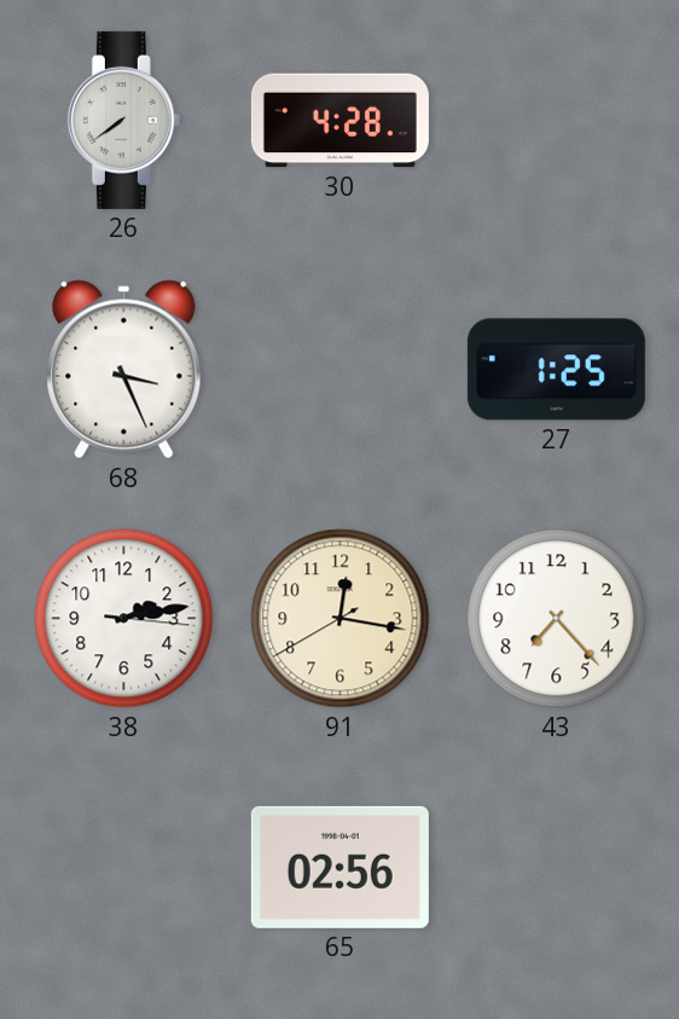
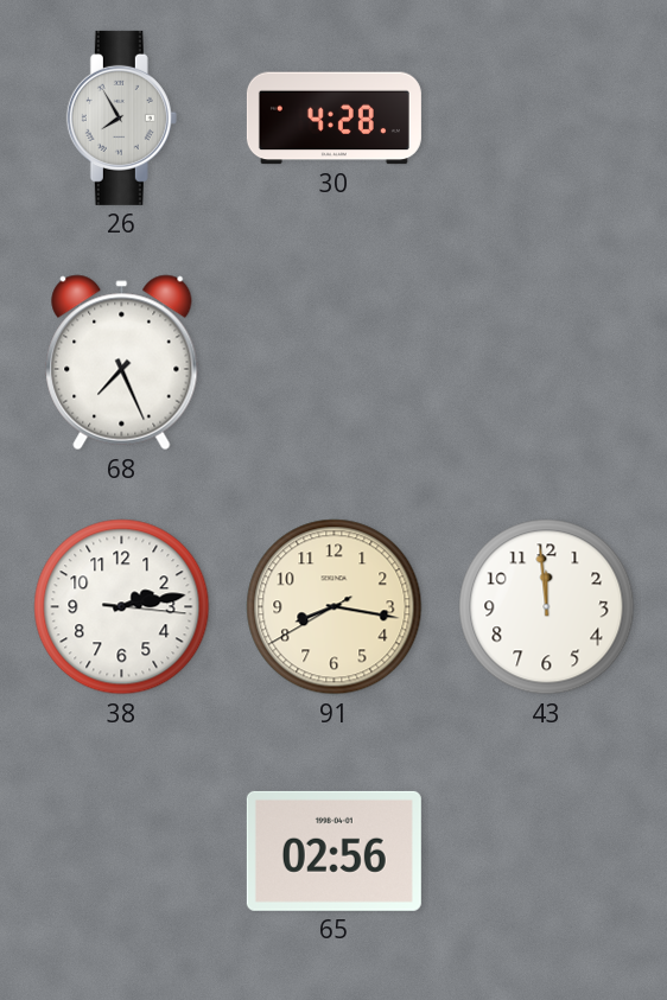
26: 7:39 -> 7:55 (121, 117)
68: 3:26 -> 7:26 (122, 363)
27: 1:25 -> none (556, 370)
91: 12:16 -> 8:16 (335, 607)
43: 7:23 -> 11:59 (547, 607)
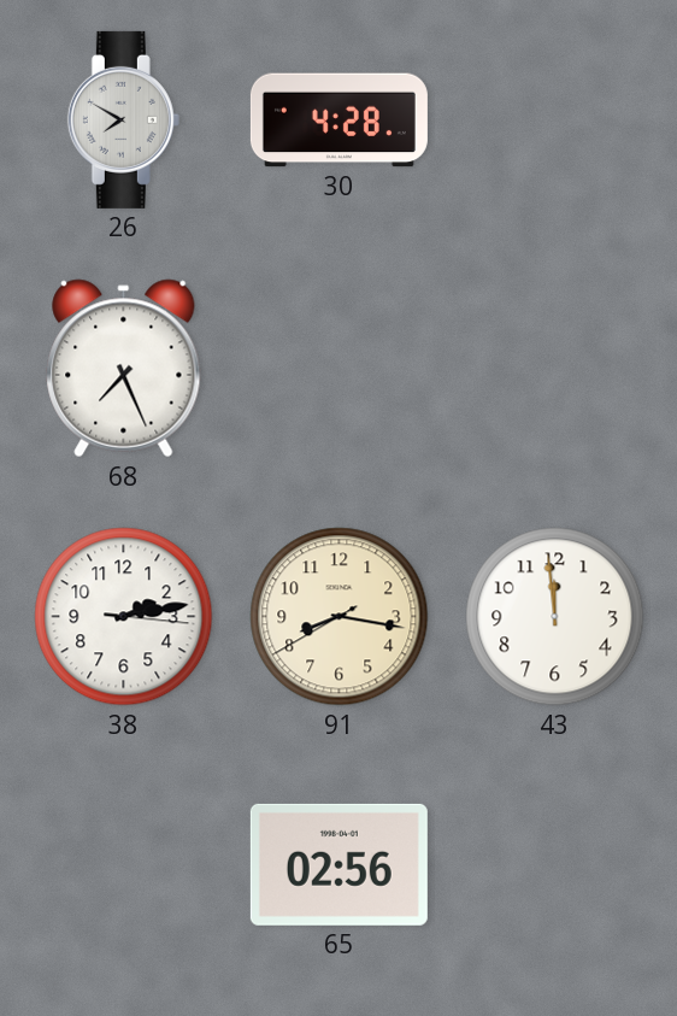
26: 7:55 -> 7:50 (123, 119)
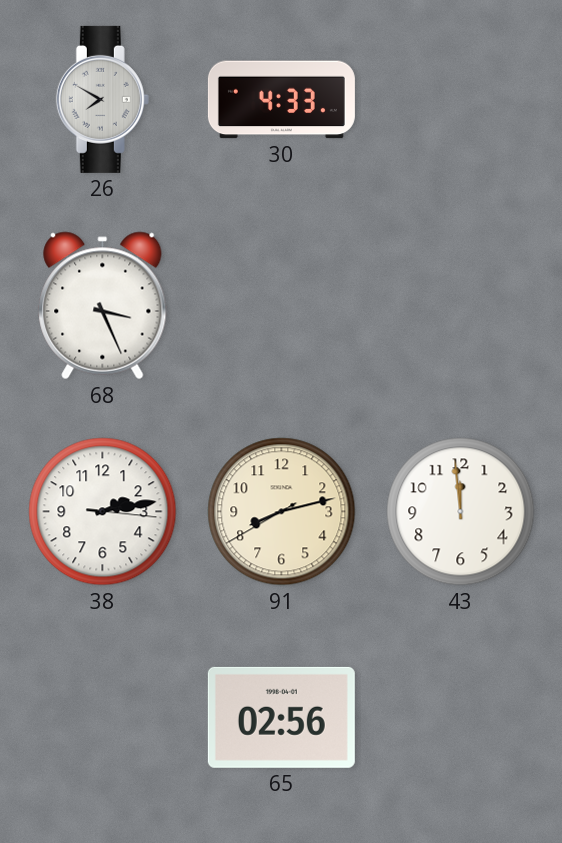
30: 4:28 -> 4:33 (281, 100)
68: 7:26 -> 3:26 (103, 306)
91: 8:16 -> 8:12 (282, 512)
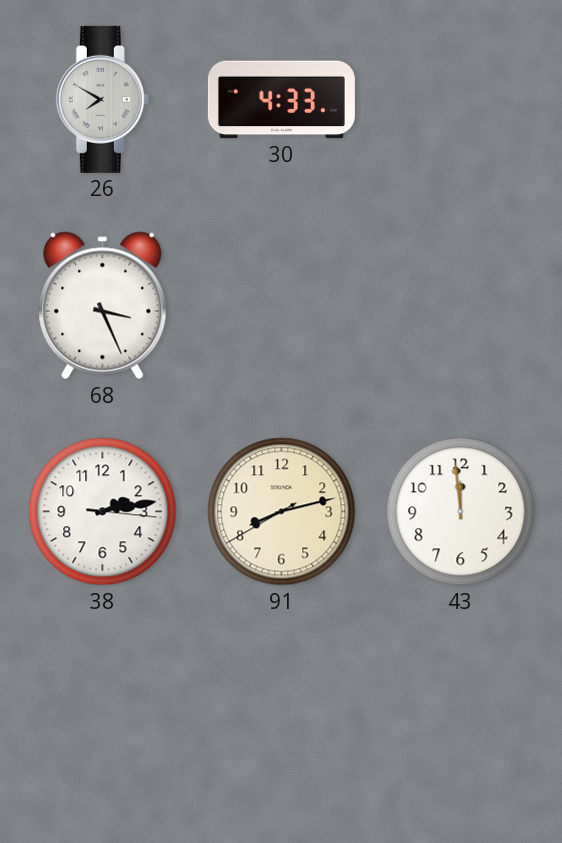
65: 02:56 -> none (281, 717)
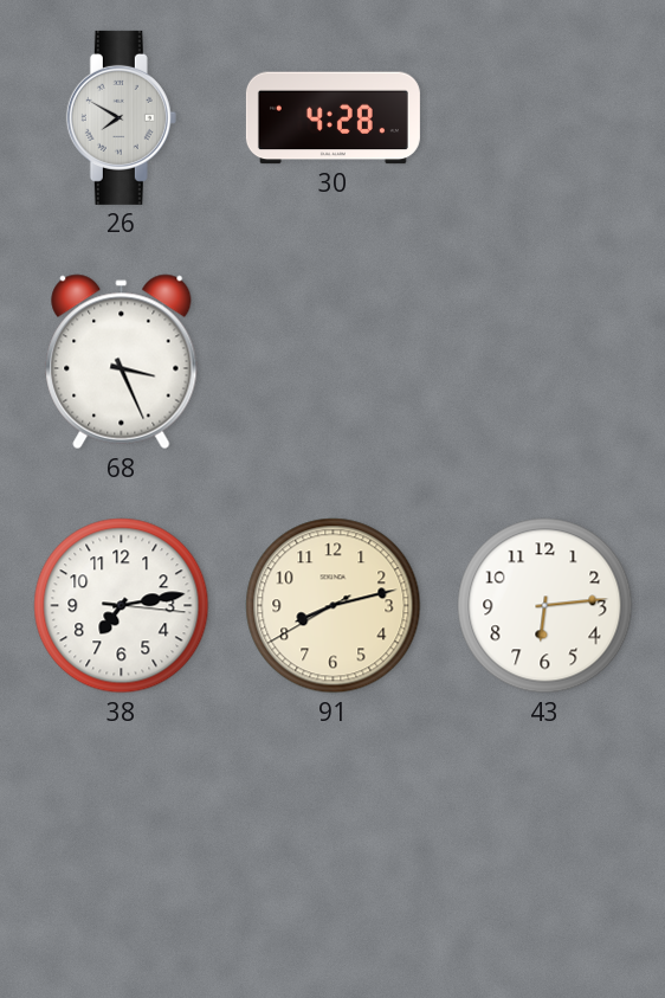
30: 4:33 -> 4:28 (332, 118)
38: 2:13 -> 7:13 (122, 606)
43: 11:59 -> 6:14 (545, 606)
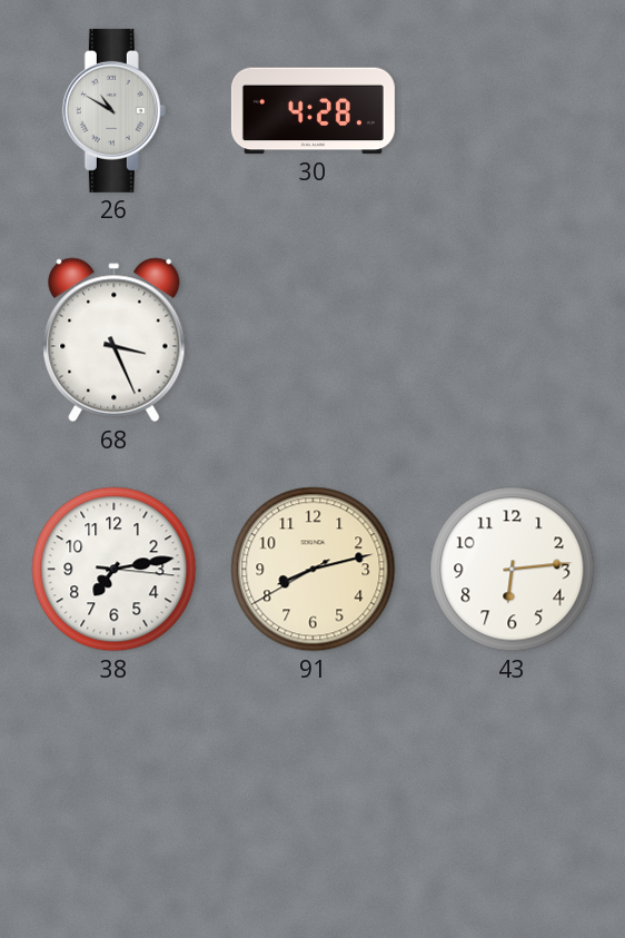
26: 7:50 -> 10:50 (113, 110)
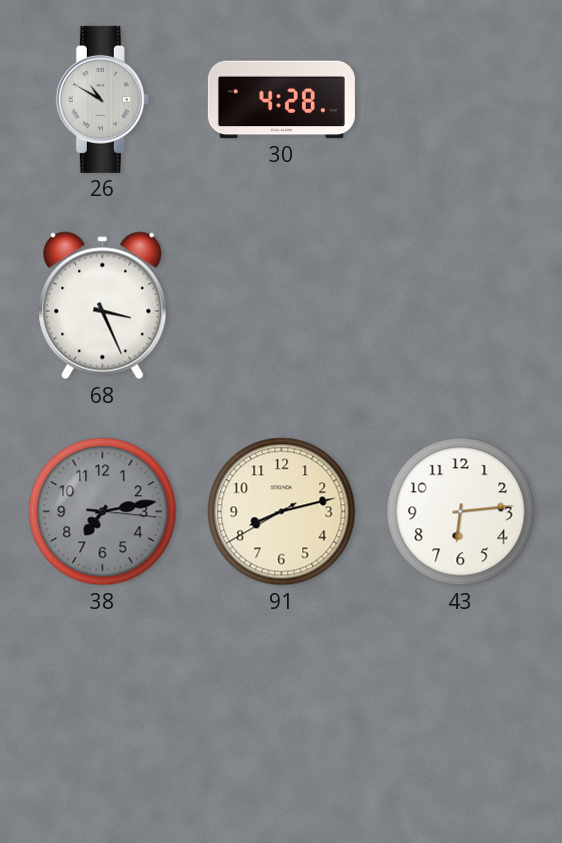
38 dial: white -> grey (103, 512)
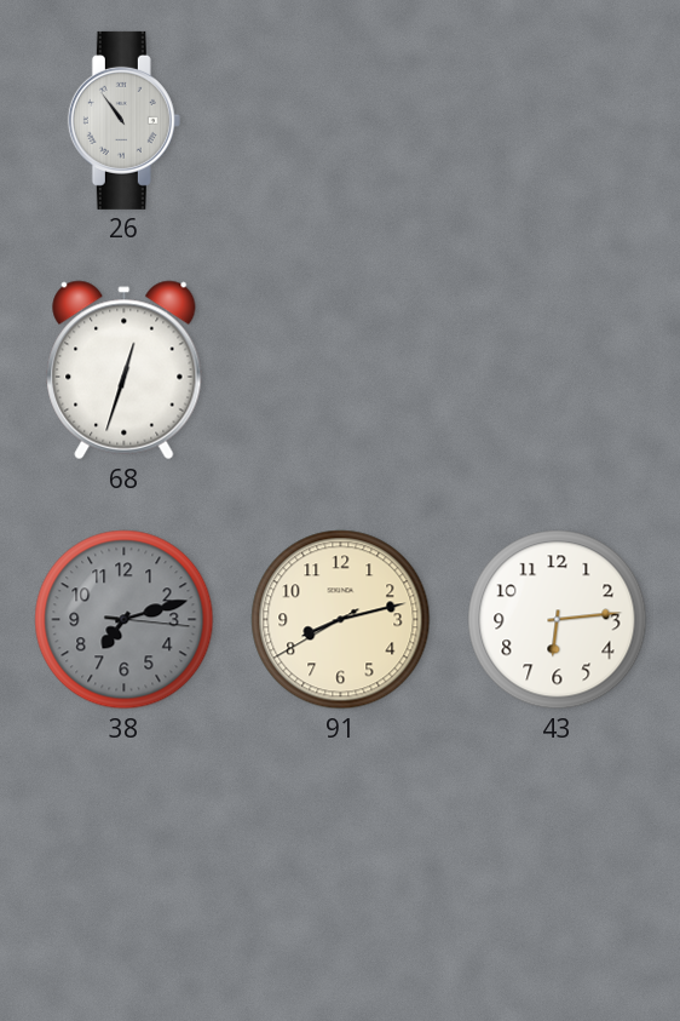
26: 10:50 -> 10:54 (123, 120)
30: 4:28 -> none (281, 100)
68: 3:26 -> 12:33 (125, 371)
38: 7:13 -> 7:12 (125, 620)
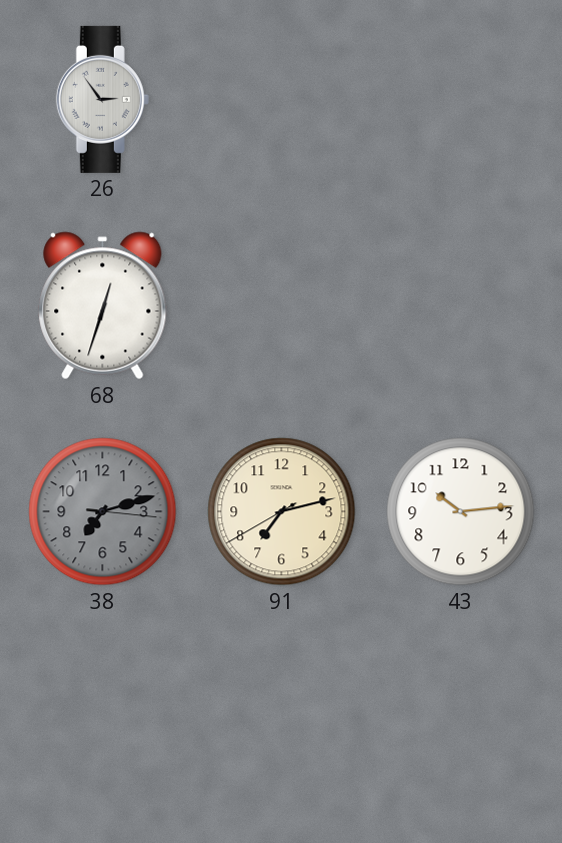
26: 10:54 -> 2:54 (102, 99)
91: 8:12 -> 7:12 (282, 512)
43: 6:14 -> 10:14 (461, 512)
